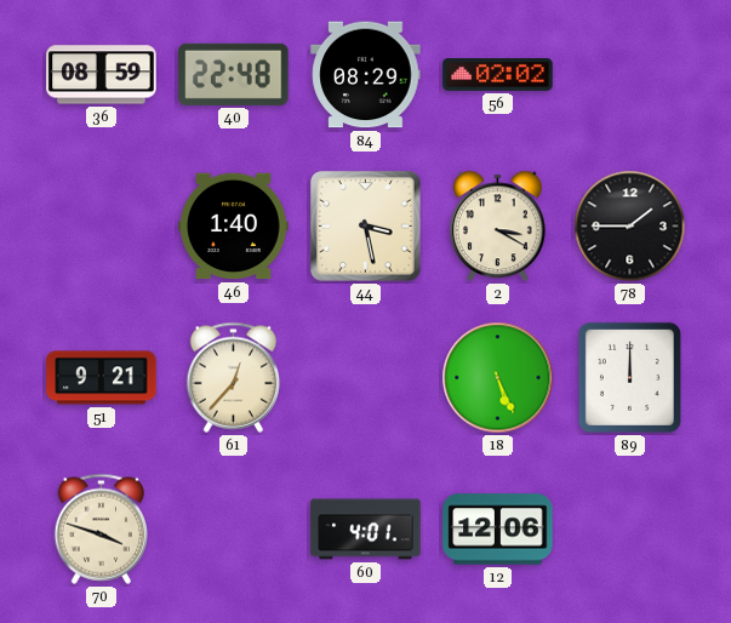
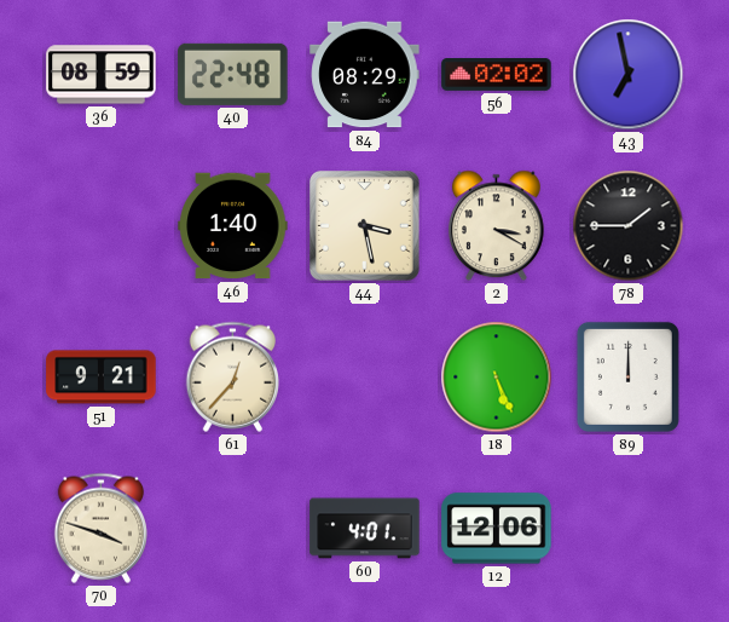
43: none -> 6:58 (629, 75)
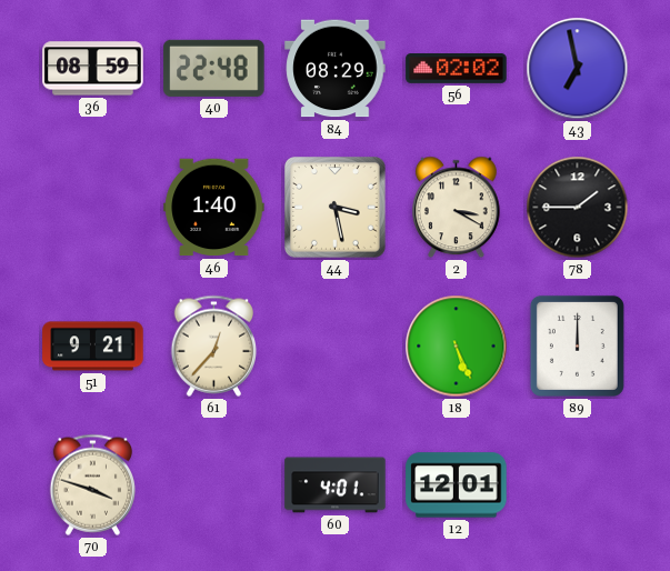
12: 12:06 -> 12:01 (457, 485)
